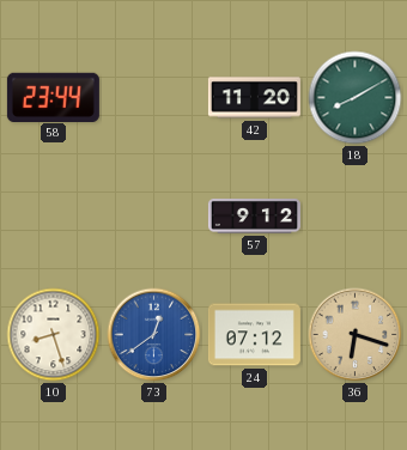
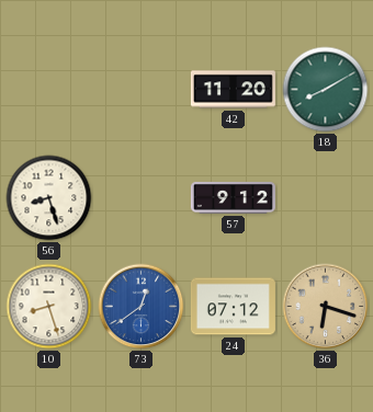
58: 23:44 -> none (53, 97)
56: none -> 8:27 (49, 198)
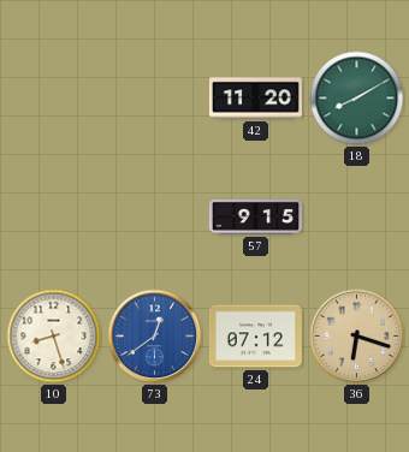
56: 8:27 -> none (49, 198)
57: 9:12 -> 9:15 (255, 216)
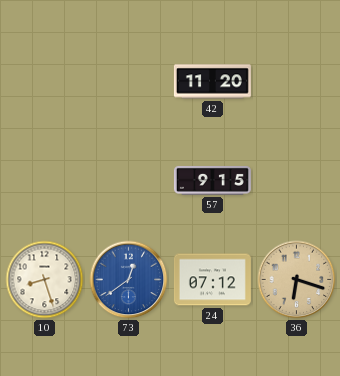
18: 8:10 -> none (357, 99)
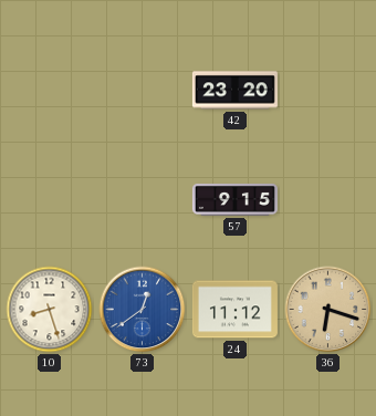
42: 11:20 -> 23:20 (234, 91)
24: 07:12 -> 11:12 (234, 310)
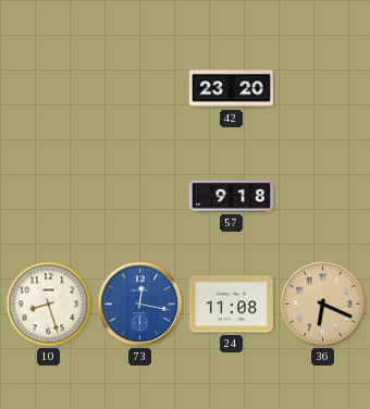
57: 9:15 -> 9:18 (231, 196)
73: 12:39 -> 12:17 (140, 305)
24: 11:12 -> 11:08 (231, 305)
36: 6:18 -> 6:19 (323, 305)
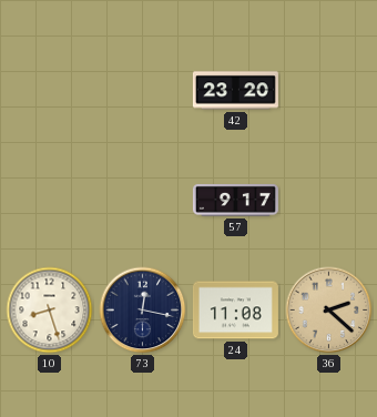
57: 9:18 -> 9:17 (235, 200)
73 dial: blue -> navy (143, 311)
36: 6:19 -> 2:22 (329, 311)
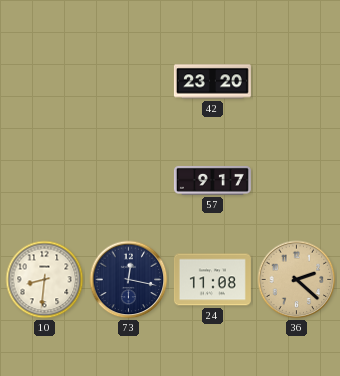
10: 8:27 -> 8:31 (45, 280)
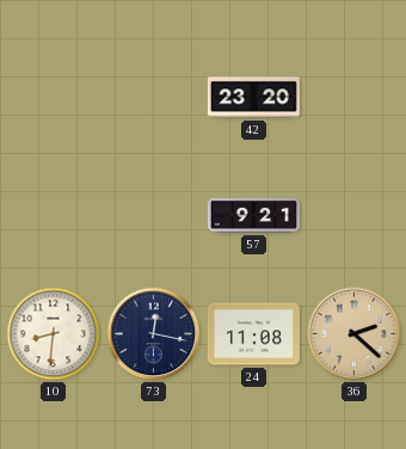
57: 9:17 -> 9:21 (253, 215)
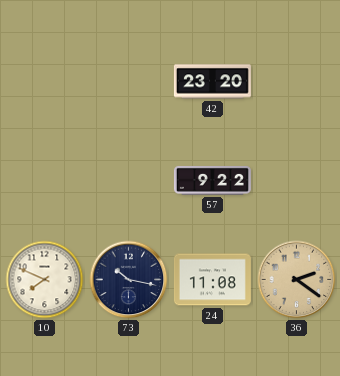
57: 9:21 -> 9:22 (212, 180)
10: 8:31 -> 7:49 (45, 280)
73: 12:17 -> 10:17 (129, 280)
36: 2:22 -> 2:21 (297, 280)
